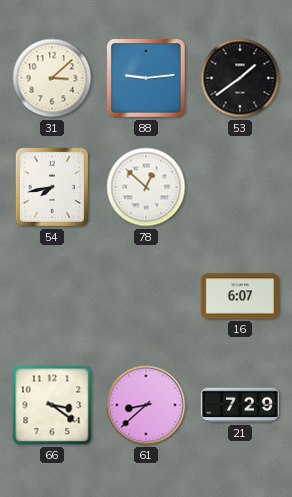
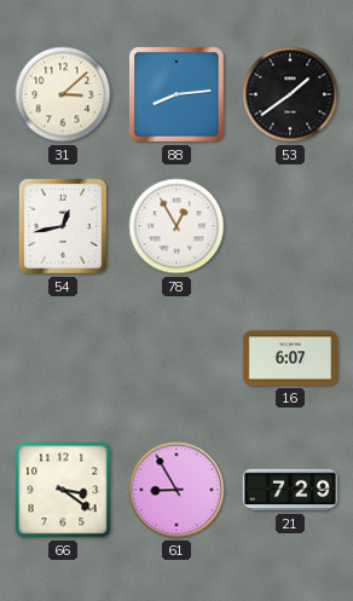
88: 9:14 -> 8:14 (176, 94)
54: 7:43 -> 12:43 (63, 226)
78: 12:52 -> 12:55 (176, 226)
61: 8:38 -> 8:55 (176, 490)
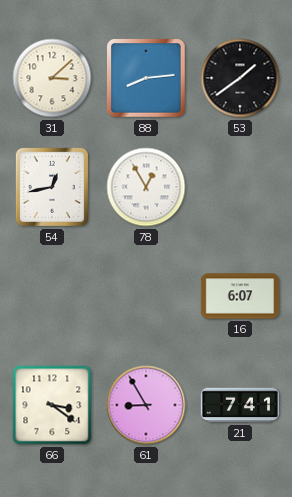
21: 7:29 -> 7:41 (239, 405)
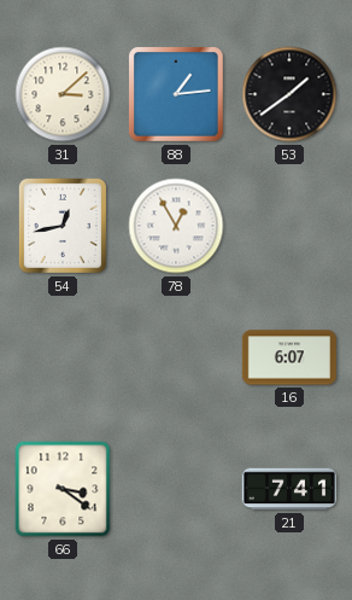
88: 8:14 -> 1:14 (176, 94)
61: 8:55 -> none (146, 405)
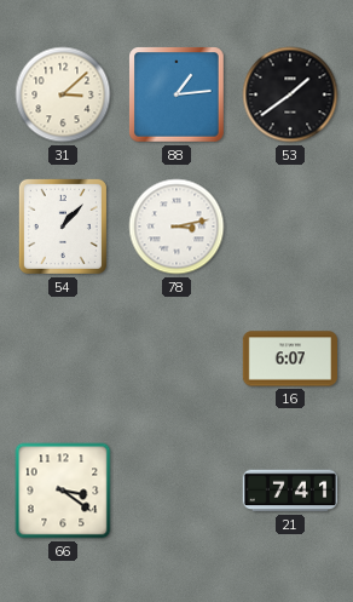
54: 12:43 -> 1:07 (63, 227)
78: 12:55 -> 3:13 (176, 227)
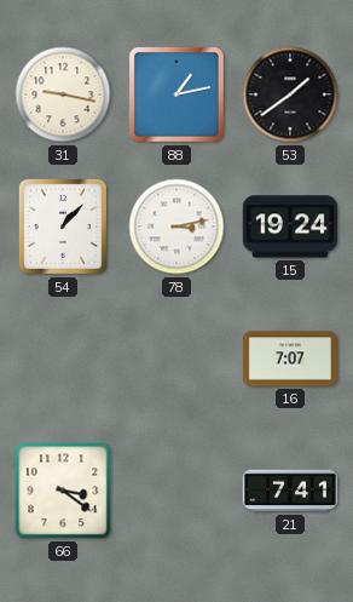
31: 3:08 -> 9:17 (63, 94)
88: 1:14 -> 1:13 (176, 94)
15: none -> 19:24 (290, 227)
16: 6:07 -> 7:07 (289, 359)
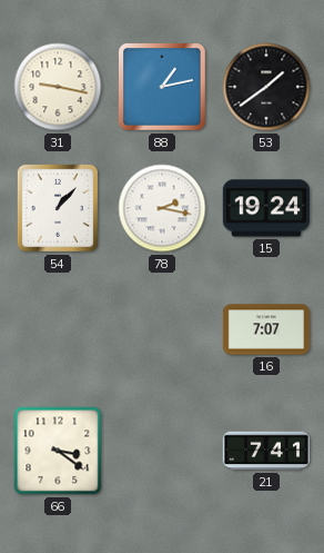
78: 3:13 -> 2:17 (162, 208)
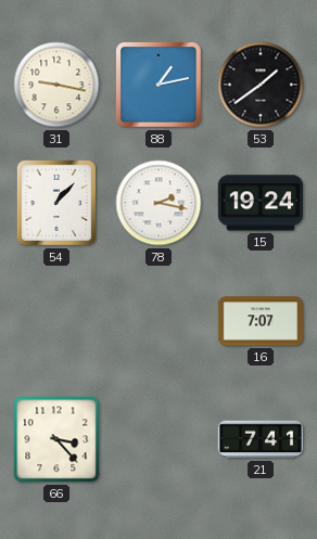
66: 3:21 -> 3:23 (56, 439)
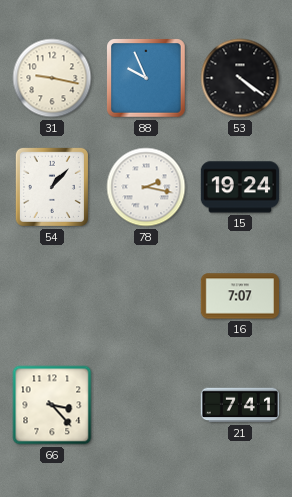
88: 1:13 -> 9:56 (146, 78)
53: 1:39 -> 4:21 (240, 78)
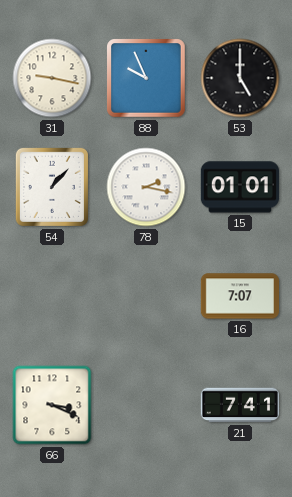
53: 4:21 -> 5:00 (240, 78)
15: 19:24 -> 01:01 (240, 187)
66: 3:23 -> 3:19 (52, 405)
